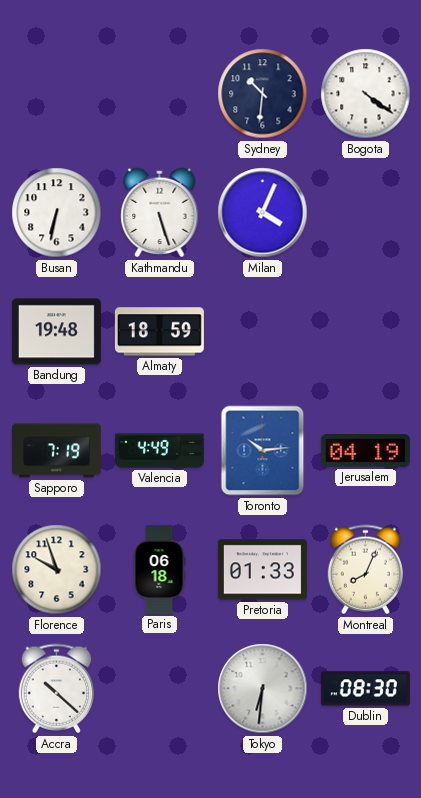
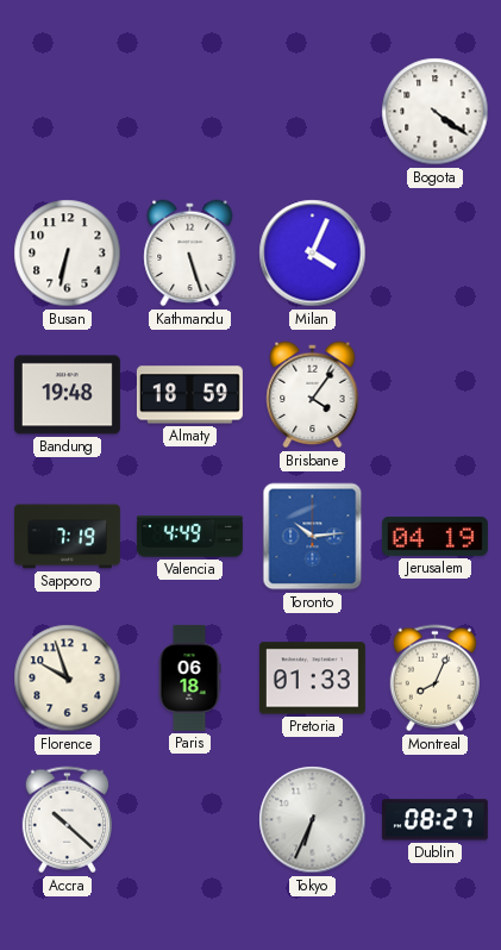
Sydney: 10:31 -> none (263, 94)
Brisbane: none -> 4:06 (313, 395)
Tokyo: 6:31 -> 6:34 (313, 820)
Dublin: 08:30 -> 08:27 (434, 820)
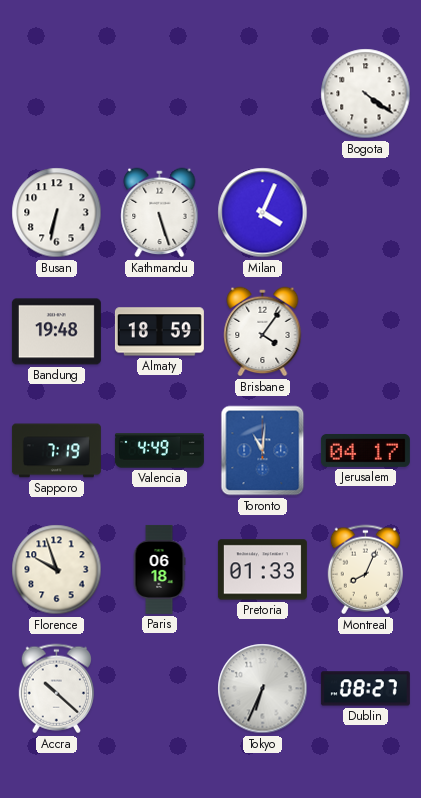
Toronto: 10:14 -> 11:01 (263, 451)
Jerusalem: 04:19 -> 04:17 (365, 450)
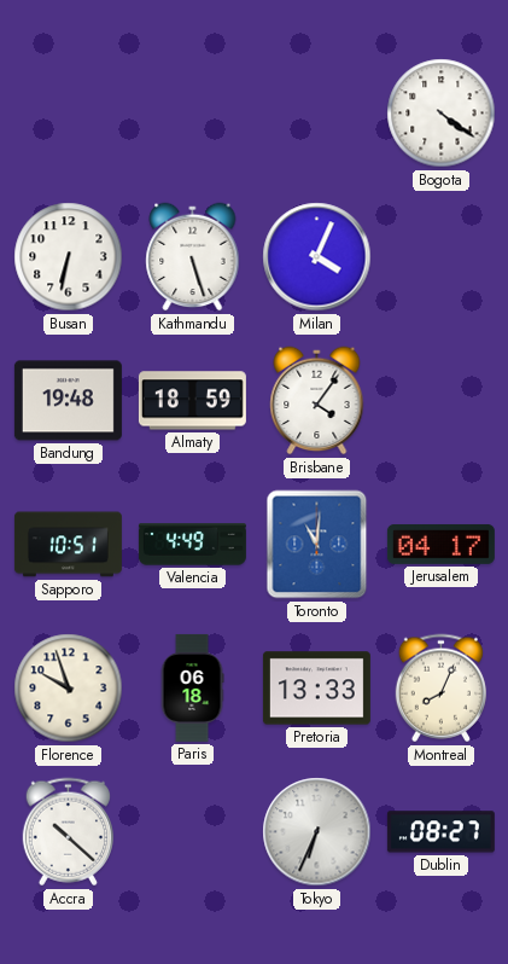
Sapporo: 7:19 -> 10:51 (68, 545)
Pretoria: 01:33 -> 13:33 (316, 689)
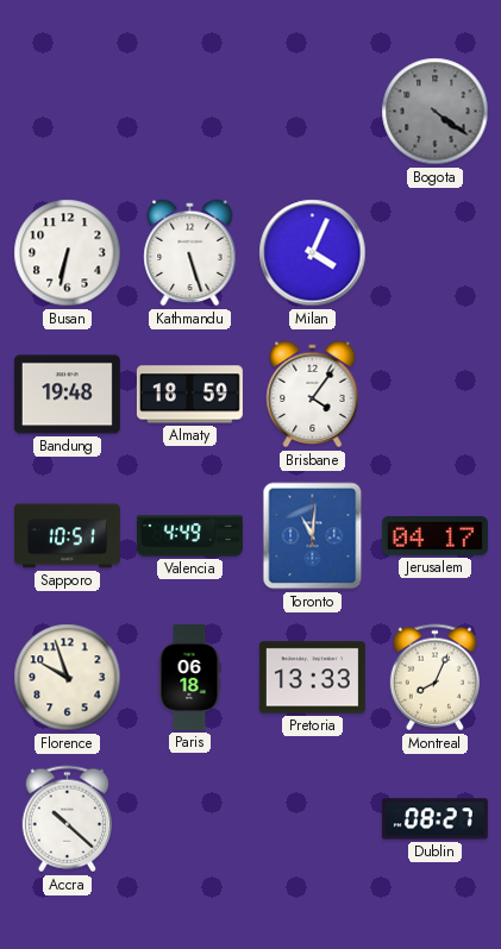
Bogota dial: white -> grey (436, 112)
Tokyo: 6:34 -> none (317, 832)
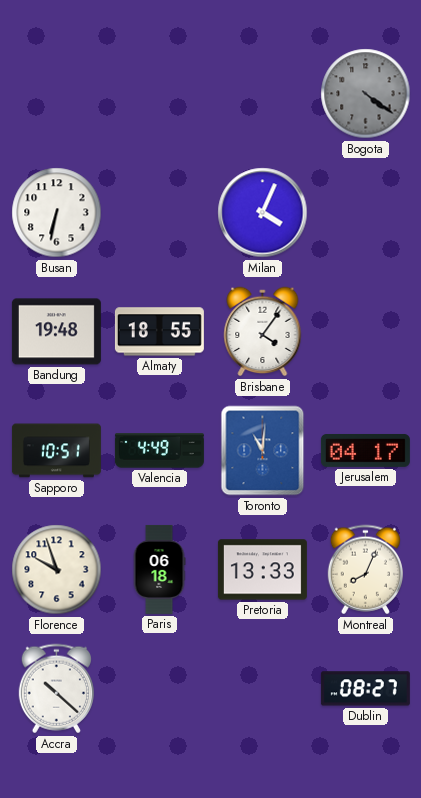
Kathmandu: 5:27 -> none (190, 253)
Almaty: 18:59 -> 18:55 (159, 332)
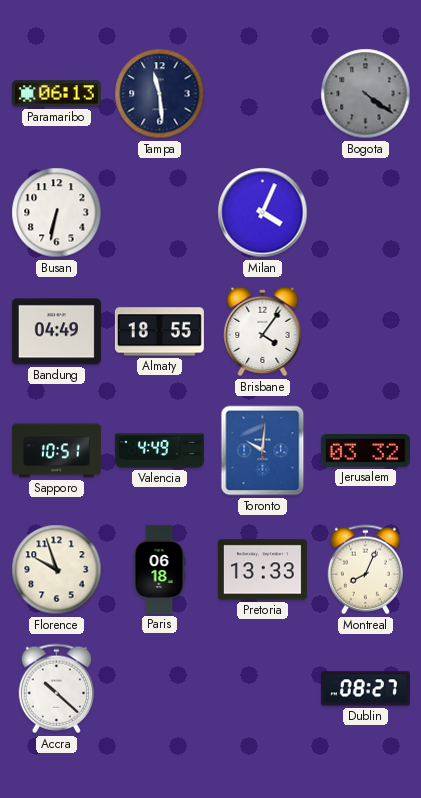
Paramaribo: none -> 06:13 (56, 94)
Tampa: none -> 11:29 (160, 94)
Bandung: 19:48 -> 04:49 (56, 332)
Toronto: 11:01 -> 10:01 (263, 451)
Jerusalem: 04:17 -> 03:32 (365, 450)
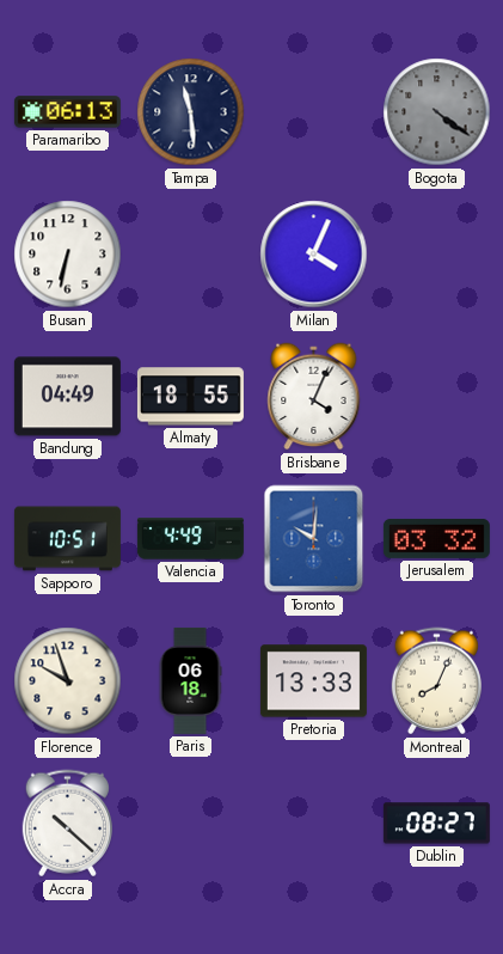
Brisbane: 4:06 -> 4:04 (314, 397)
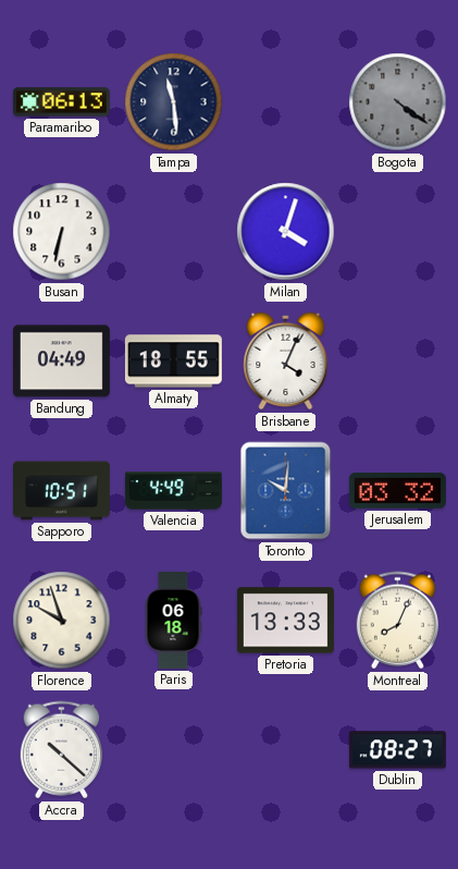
Milan: 4:04 -> 4:03 (286, 232)
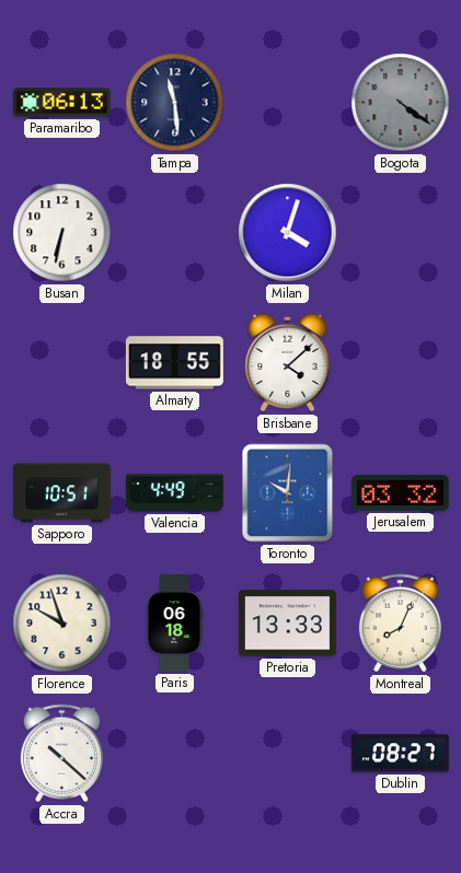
Bandung: 04:49 -> none (61, 362)
Brisbane: 4:04 -> 4:08 (288, 363)
